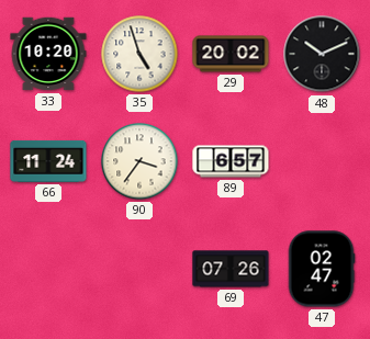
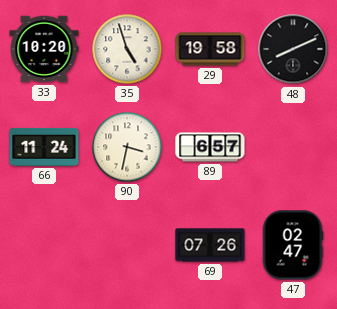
29: 20:02 -> 19:58 (210, 49)
48: 10:11 -> 8:11 (293, 49)
90: 3:36 -> 3:32 (127, 147)
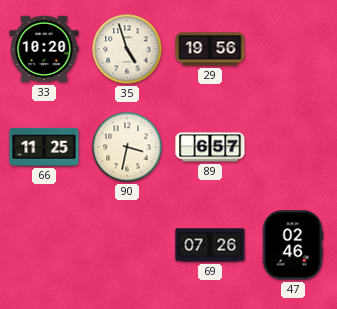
29: 19:58 -> 19:56 (210, 49)
48: 8:11 -> none (293, 49)
66: 11:24 -> 11:25 (44, 147)
47: 02:47 -> 02:46 (293, 245)
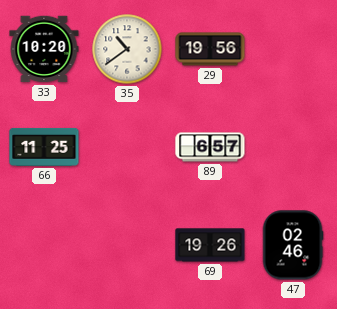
35: 4:57 -> 10:39 (127, 49)
90: 3:32 -> none (127, 147)
69: 07:26 -> 19:26 (210, 245)
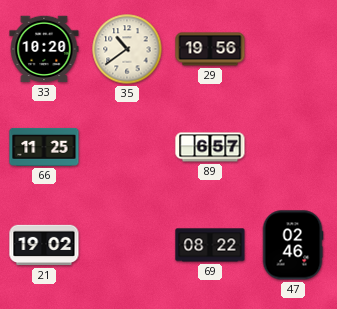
21: none -> 19:02 (44, 245)
69: 19:26 -> 08:22 (210, 245)
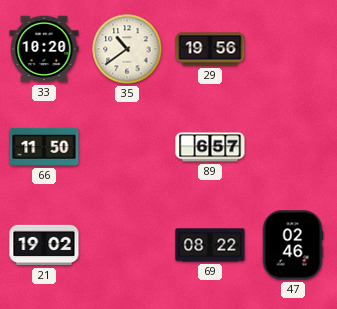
66: 11:25 -> 11:50 (44, 147)
